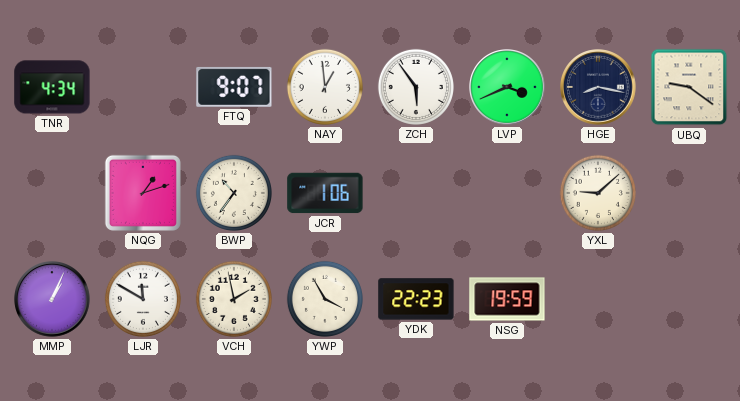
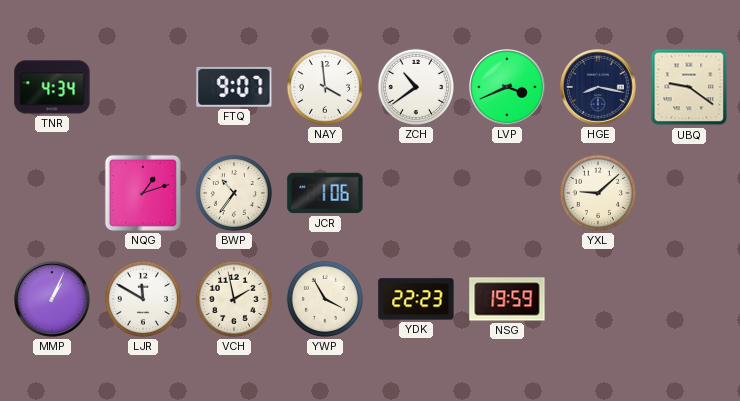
NAY: 12:59 -> 3:59 (325, 87)
ZCH: 5:54 -> 10:39 (416, 87)
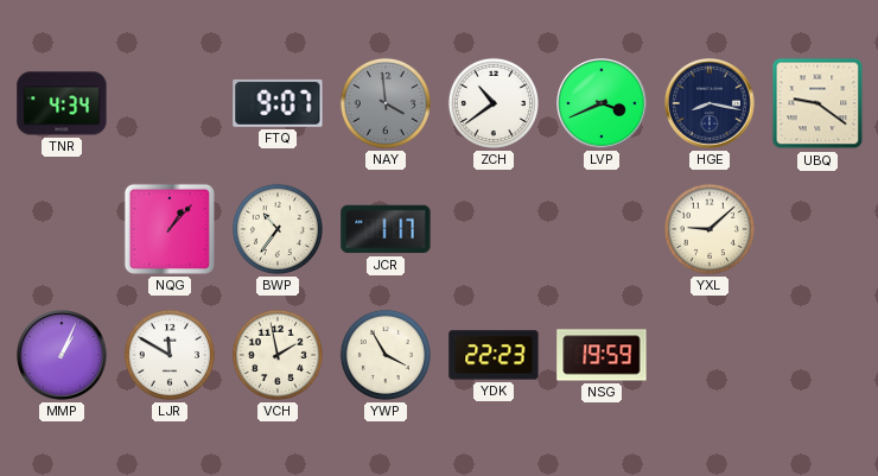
NAY dial: white -> grey (386, 103)
NQG: 1:12 -> 1:07 (170, 229)
JCR: 1:06 -> 1:17 (386, 229)
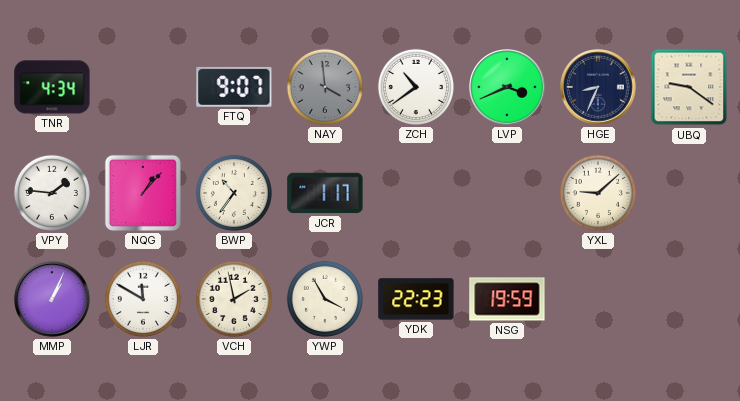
HGE: 8:17 -> 8:34 (598, 87)
VPY: none -> 1:46 (52, 193)
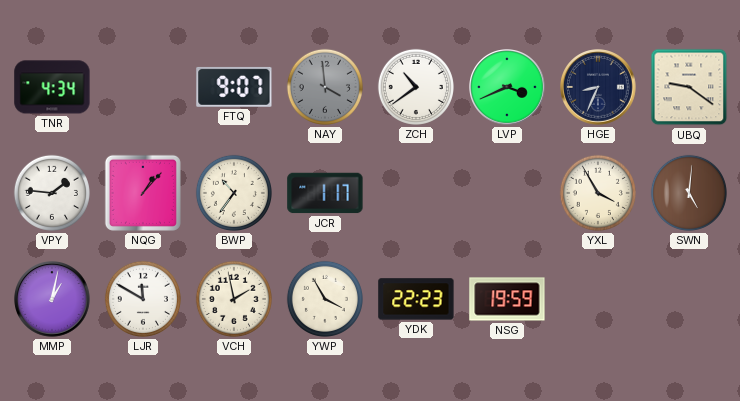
YXL: 9:08 -> 3:55 (598, 193)
SWN: none -> 5:01 (689, 193)
MMP: 1:04 -> 1:02 (52, 299)
